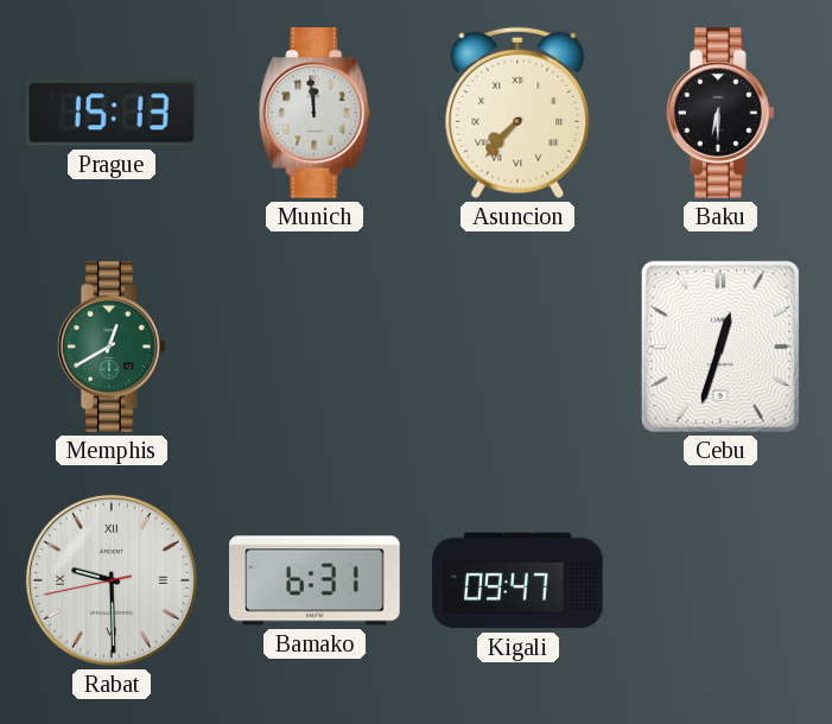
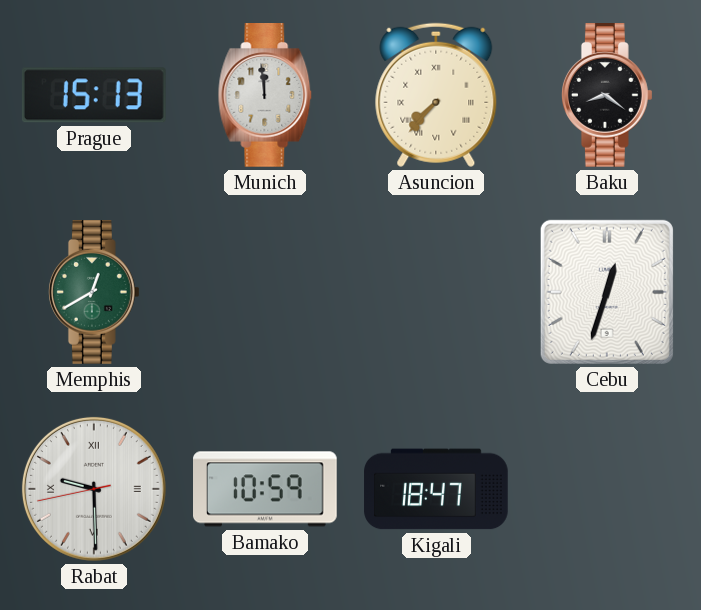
Baku: 6:30 -> 8:21 (608, 96)
Bamako: 6:31 -> 10:59 (266, 489)
Kigali: 09:47 -> 18:47 (436, 489)
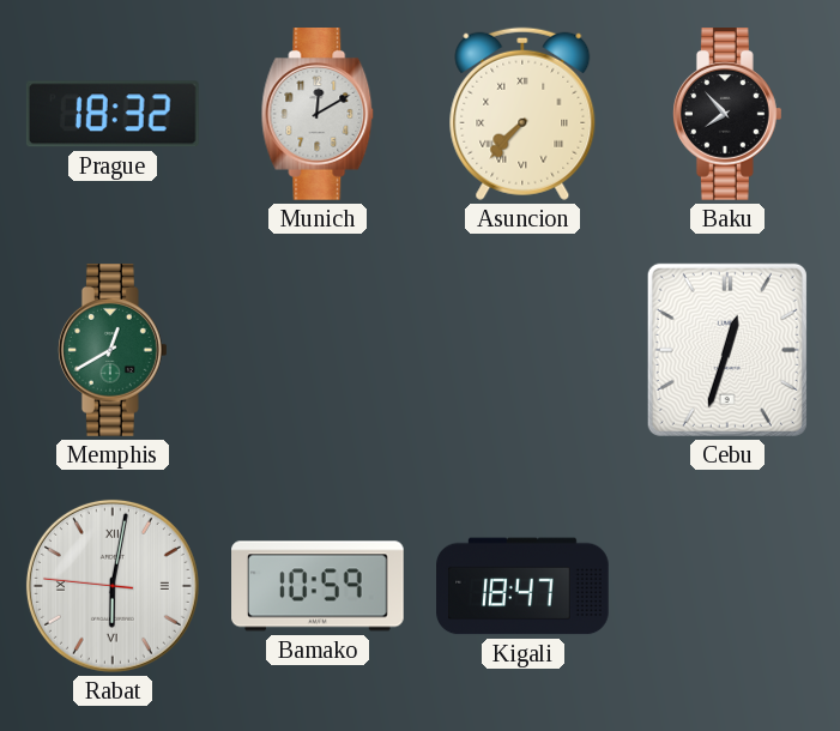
Prague: 15:13 -> 18:32 (113, 114)
Munich: 11:59 -> 12:10 (318, 115)
Baku: 8:21 -> 7:53 (729, 115)
Rabat: 9:29 -> 6:01 (113, 586)
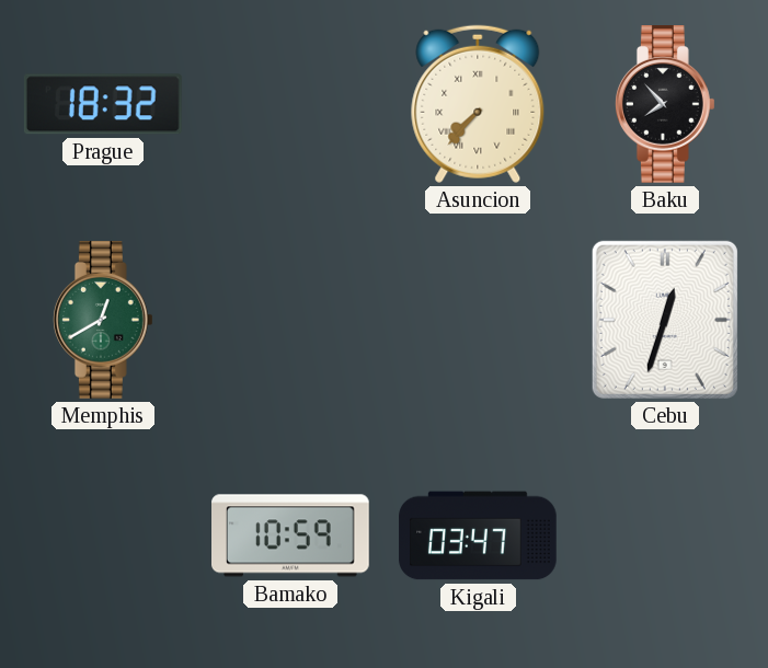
Munich: 12:10 -> none (318, 115)
Rabat: 6:01 -> none (113, 586)
Kigali: 18:47 -> 03:47 (478, 535)
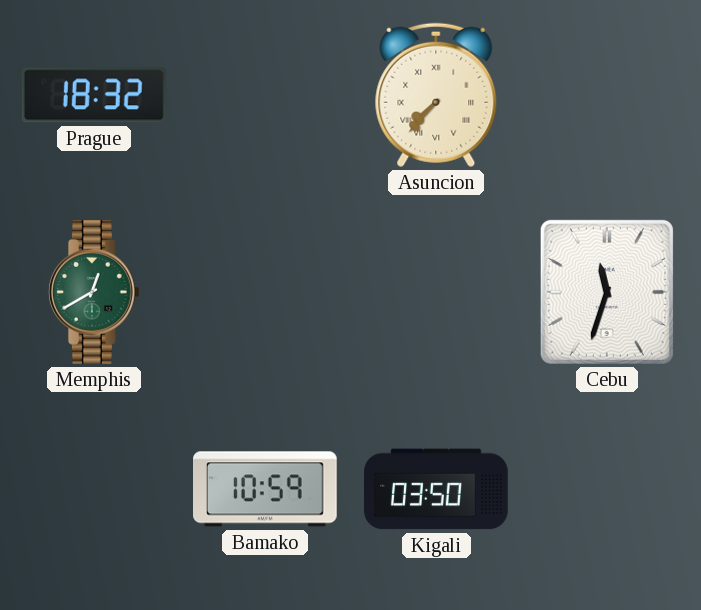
Baku: 7:53 -> none (666, 105)
Cebu: 12:33 -> 11:33 (607, 292)
Kigali: 03:47 -> 03:50 (436, 489)
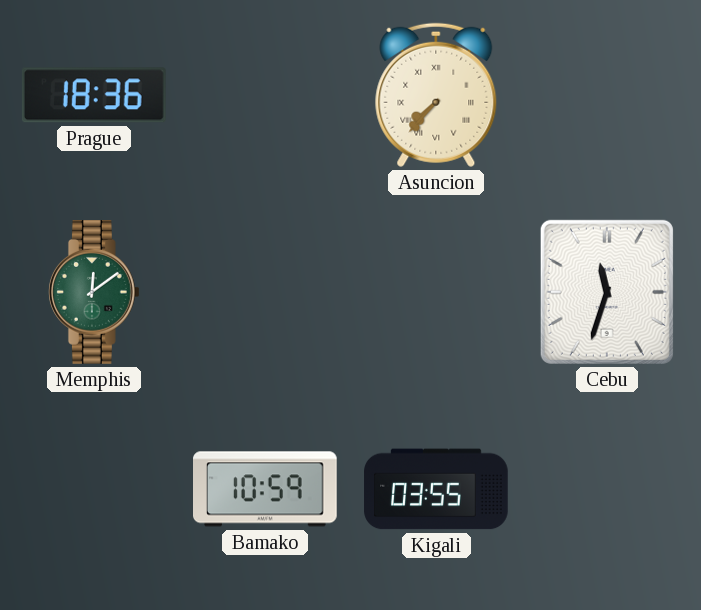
Prague: 18:32 -> 18:36 (94, 95)
Memphis: 12:40 -> 12:09 (95, 293)
Kigali: 03:50 -> 03:55 (436, 489)
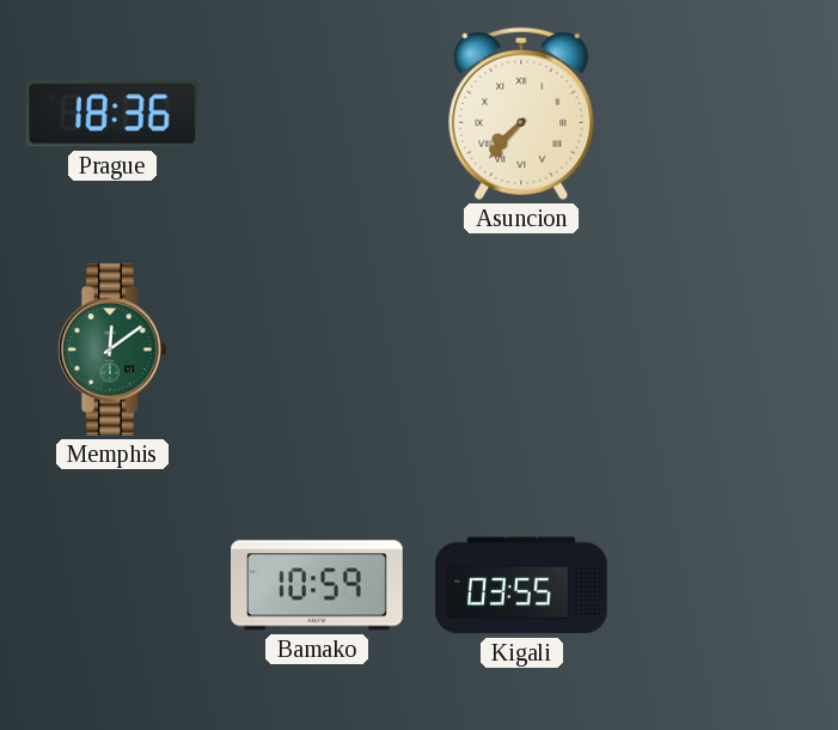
Cebu: 11:33 -> none (607, 292)
